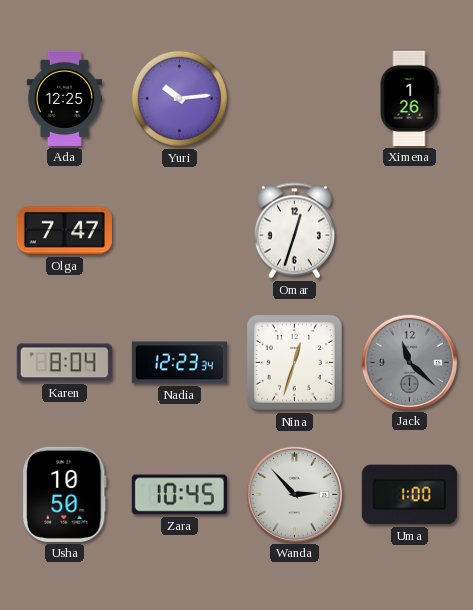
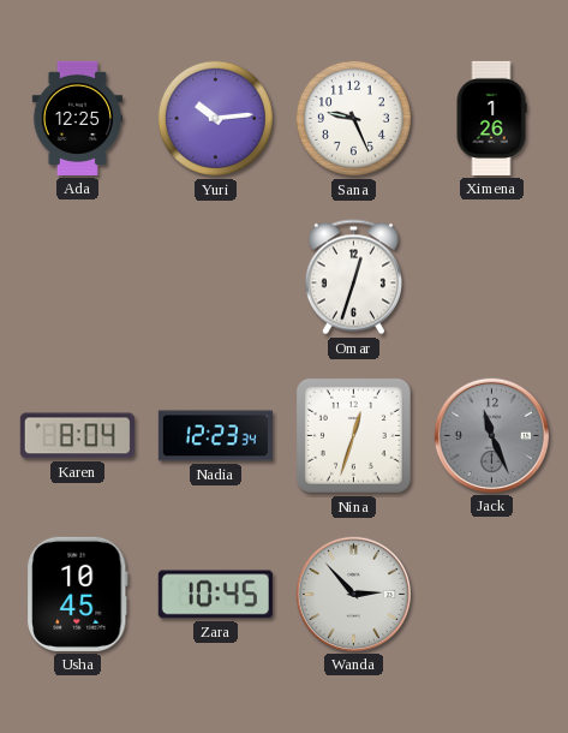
Sana: none -> 9:26 (353, 118)
Olga: 7:47 -> none (64, 231)
Jack: 11:22 -> 11:26 (491, 435)
Usha: 10:50 -> 10:45 (78, 594)
Uma: 1:00 -> none (409, 495)
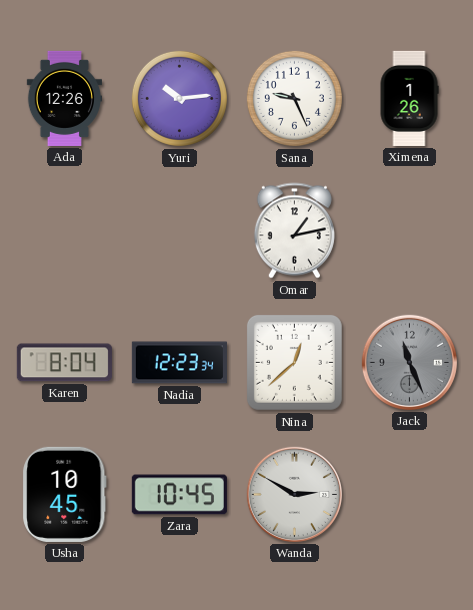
Ada: 12:25 -> 12:26 (64, 98)
Omar: 12:33 -> 1:13 (294, 231)
Nina: 12:33 -> 12:38 (294, 362)
Wanda: 2:53 -> 2:50 (294, 494)
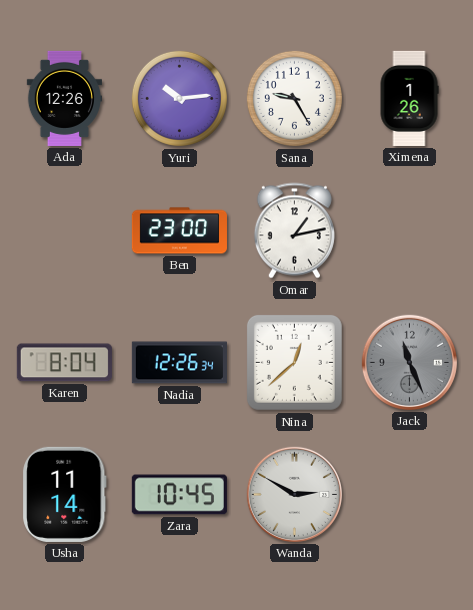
Sana: 9:26 -> 9:25 (294, 98)
Ben: none -> 23:00 (179, 231)
Nadia: 12:23 -> 12:26 (179, 363)
Usha: 10:45 -> 11:14 (65, 494)
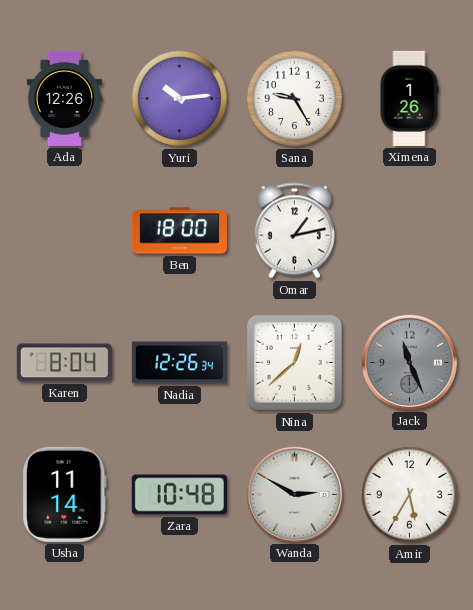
Ben: 23:00 -> 18:00 (179, 231)
Zara: 10:45 -> 10:48 (179, 495)
Amir: none -> 5:35 (409, 494)
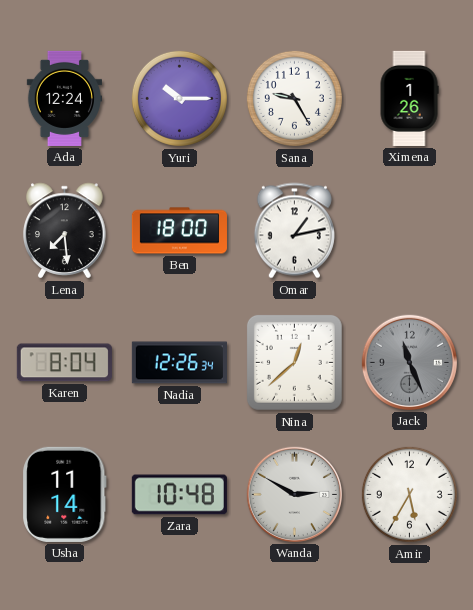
Ada: 12:26 -> 12:24 (64, 98)
Yuri: 10:14 -> 10:15 (179, 98)
Lena: none -> 7:29 (65, 231)
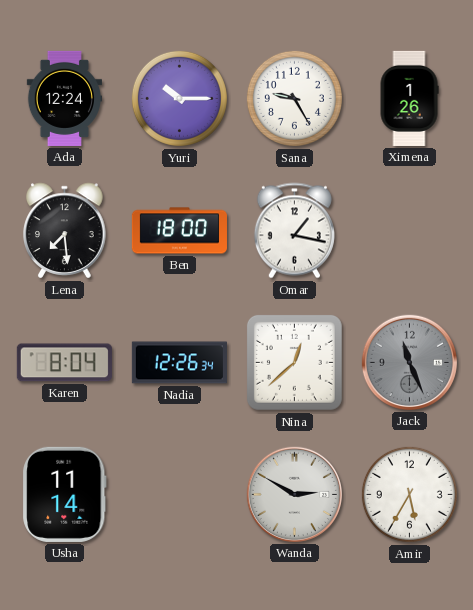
Omar: 1:13 -> 1:17 (294, 231)
Zara: 10:48 -> none (179, 495)
